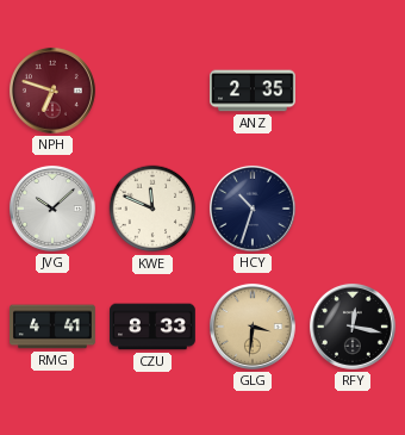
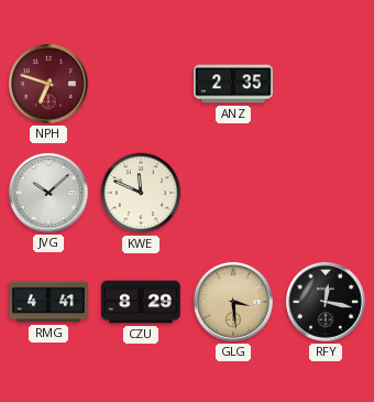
HCY: 10:33 -> none (253, 209)
CZU: 8:33 -> 8:29 (142, 302)
GLG: 3:31 -> 3:29 (233, 302)
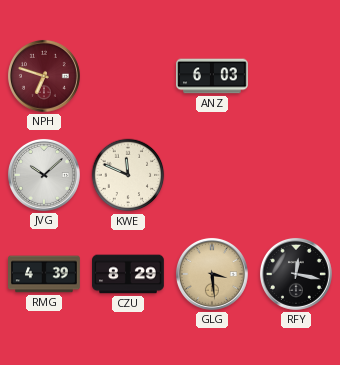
ANZ: 2:35 -> 6:03 (213, 76)
RMG: 4:41 -> 4:39 (45, 274)
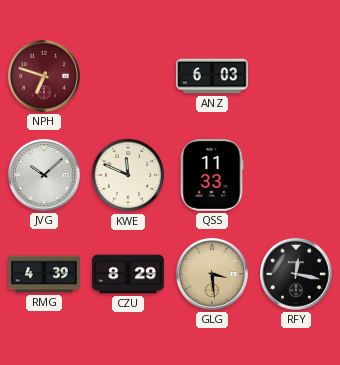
QSS: none -> 11:33 (212, 176)
